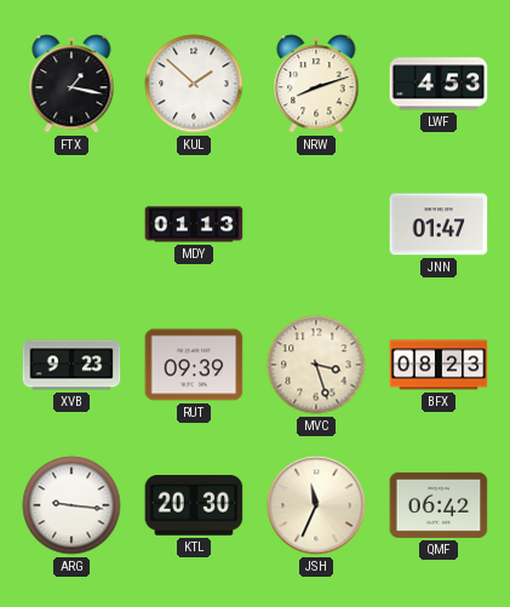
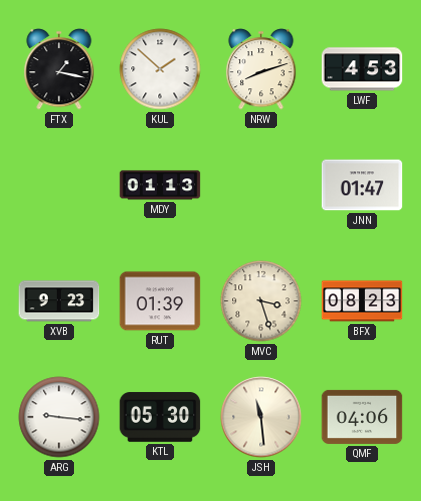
RUT: 09:39 -> 01:39 (160, 301)
KTL: 20:30 -> 05:30 (160, 417)
JSH: 11:34 -> 11:29 (261, 417)
QMF: 06:42 -> 04:06 (362, 417)
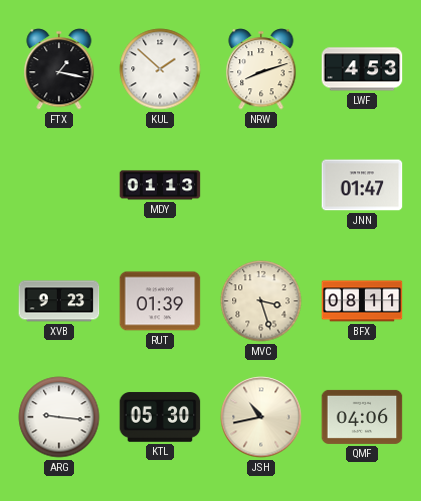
BFX: 08:23 -> 08:11 (362, 301)
JSH: 11:29 -> 10:43 (261, 417)
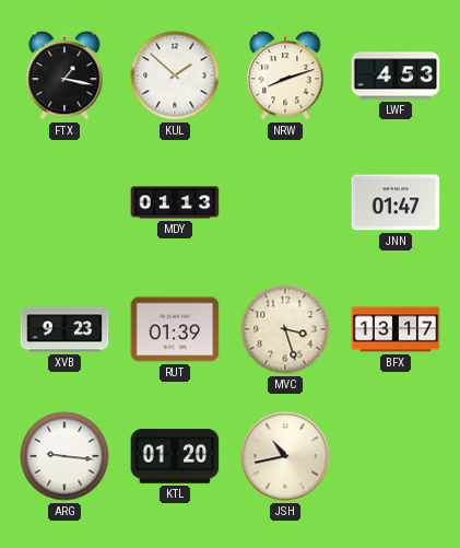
BFX: 08:11 -> 13:17 (396, 329)
KTL: 05:30 -> 01:20 (175, 456)
QMF: 04:06 -> none (362, 417)
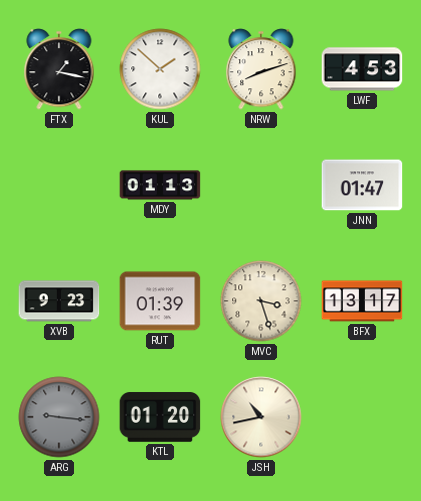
ARG dial: white -> grey (59, 417)
